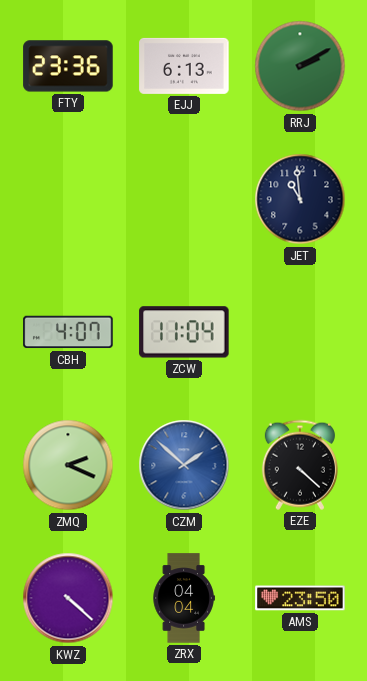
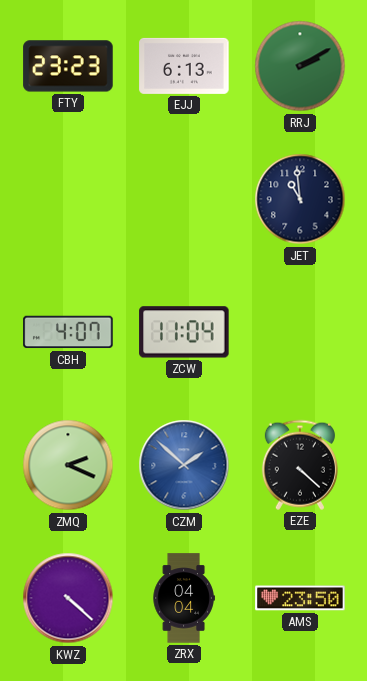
FTY: 23:36 -> 23:23 (68, 66)
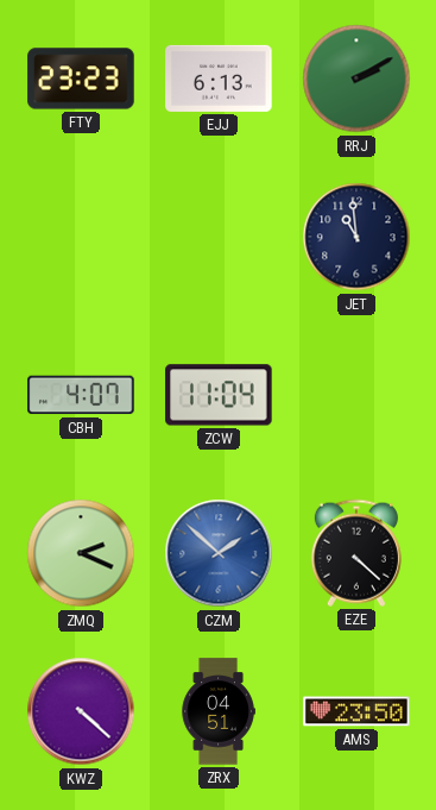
ZRX: 04:04 -> 04:51 (219, 711)
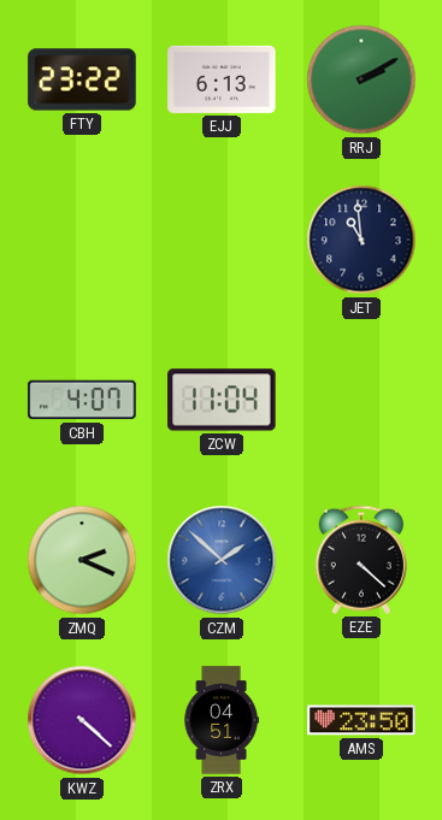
FTY: 23:23 -> 23:22 (82, 79)
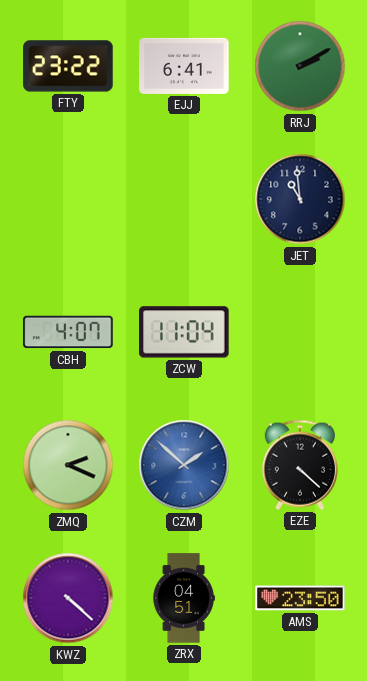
EJJ: 6:13 -> 6:41 (184, 66)
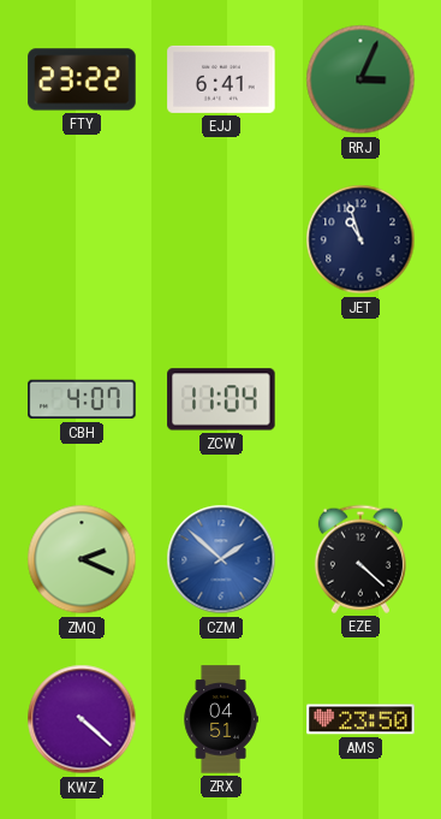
RRJ: 2:10 -> 3:04 (360, 79)
JET: 10:59 -> 10:57 (360, 239)
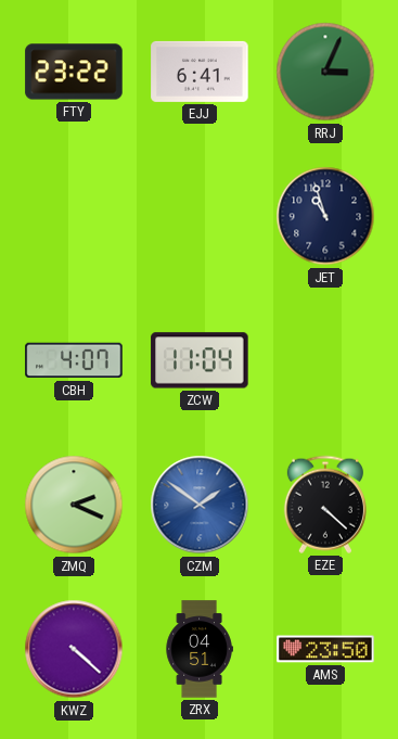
CZM: 1:52 -> 1:51 (200, 505)
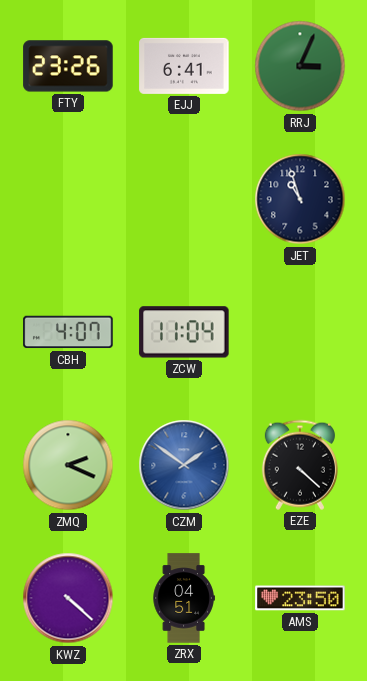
FTY: 23:22 -> 23:26 (68, 66)
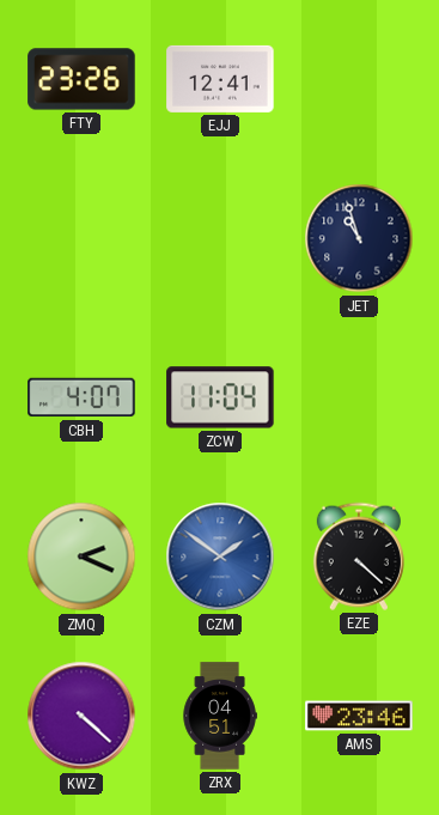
EJJ: 6:41 -> 12:41 (220, 79)
RRJ: 3:04 -> none (300, 66)
AMS: 23:50 -> 23:46 (359, 716)
